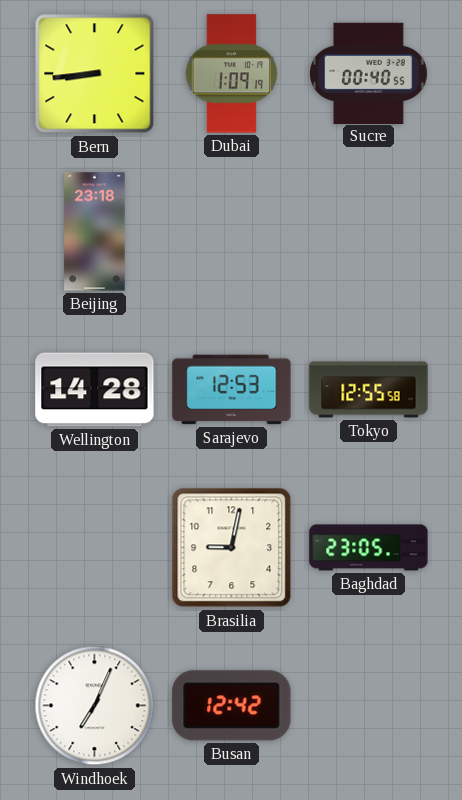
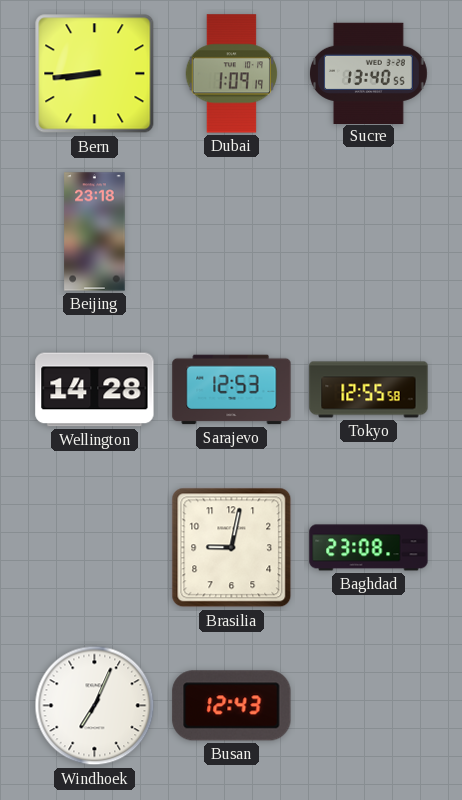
Sucre: 00:40 -> 13:40 (368, 73)
Baghdad: 23:05 -> 23:08 (369, 548)
Busan: 12:42 -> 12:43 (232, 706)
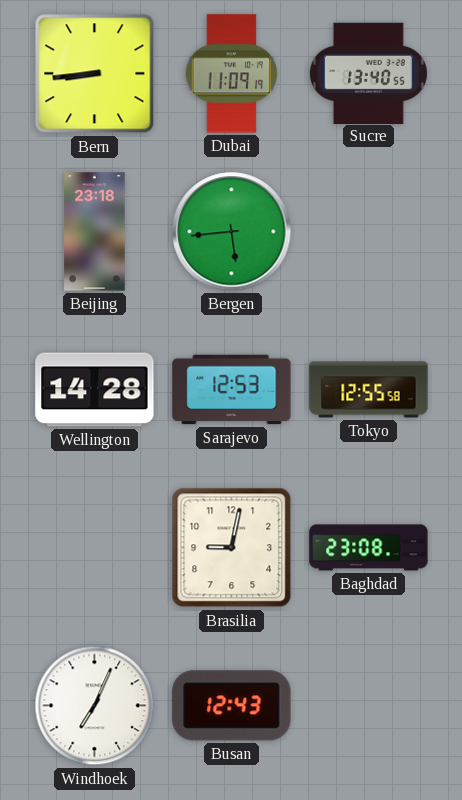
Dubai: 1:09 -> 11:09 (231, 74)
Bergen: none -> 5:44 (232, 232)
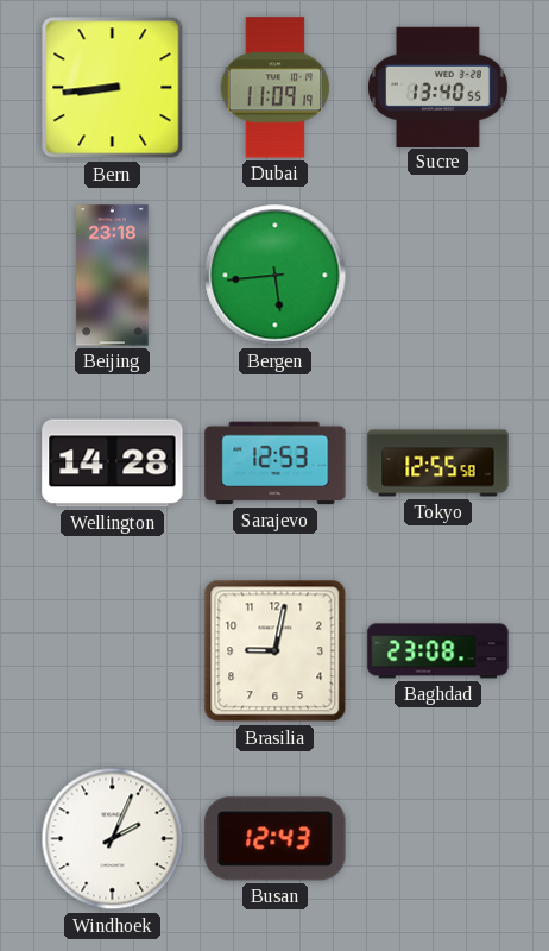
Windhoek: 7:04 -> 2:04 (113, 839)
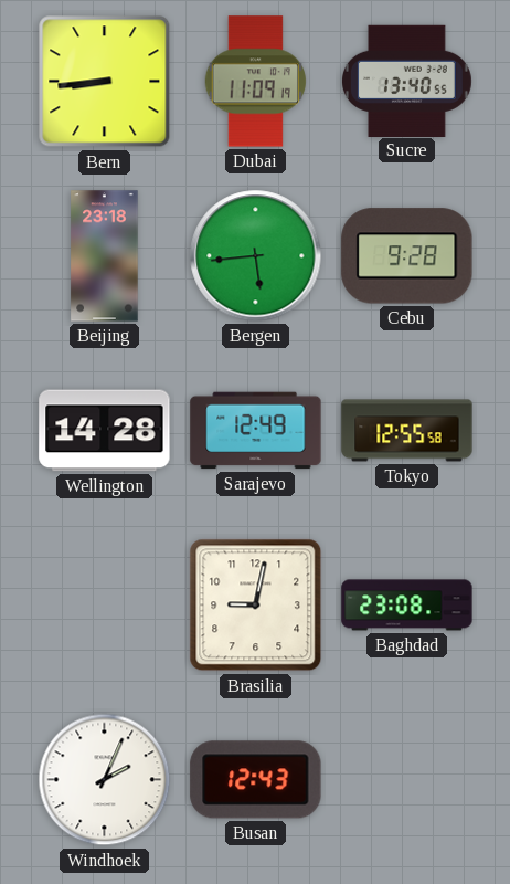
Cebu: none -> 9:28 (407, 256)
Sarajevo: 12:53 -> 12:49 (256, 431)
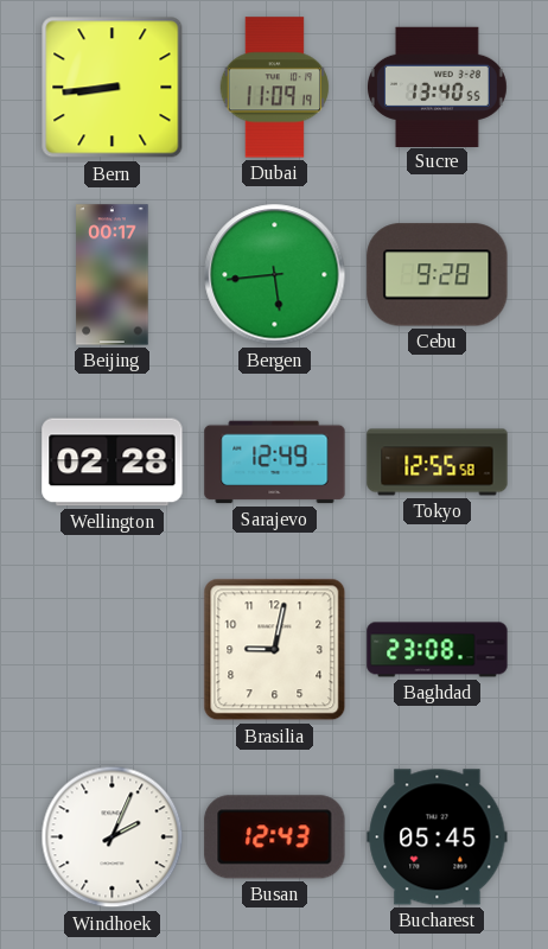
Beijing: 23:18 -> 00:17 (113, 275)
Wellington: 14:28 -> 02:28 (113, 463)
Bucharest: none -> 05:45 (438, 837)
